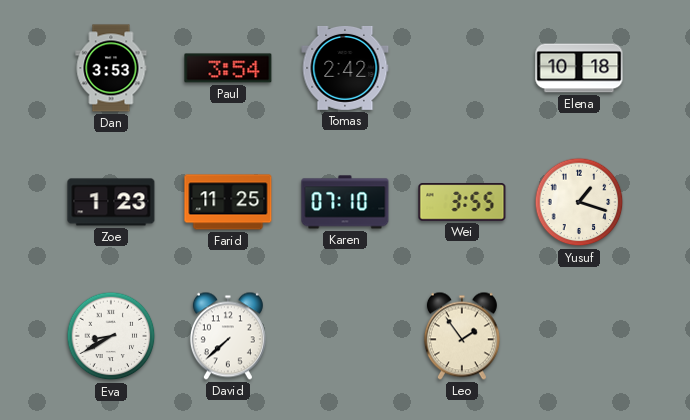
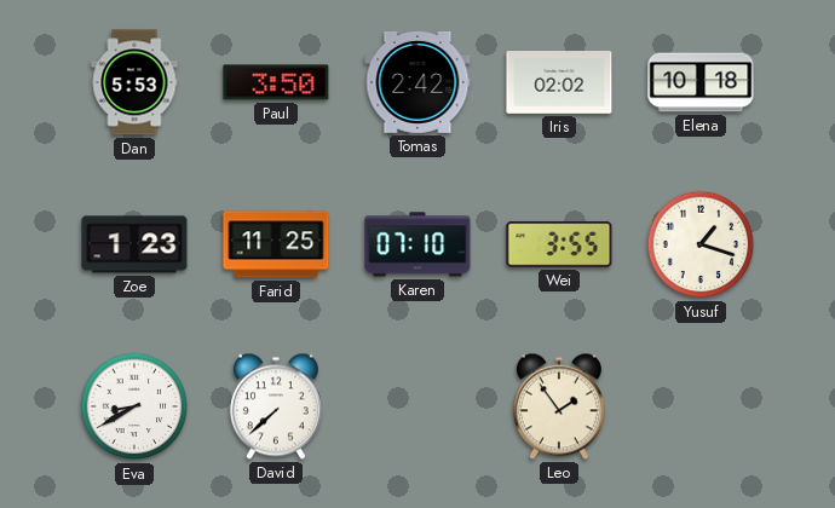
Dan: 3:53 -> 5:53 (134, 82)
Paul: 3:54 -> 3:50 (276, 82)
Iris: none -> 02:02 (559, 83)
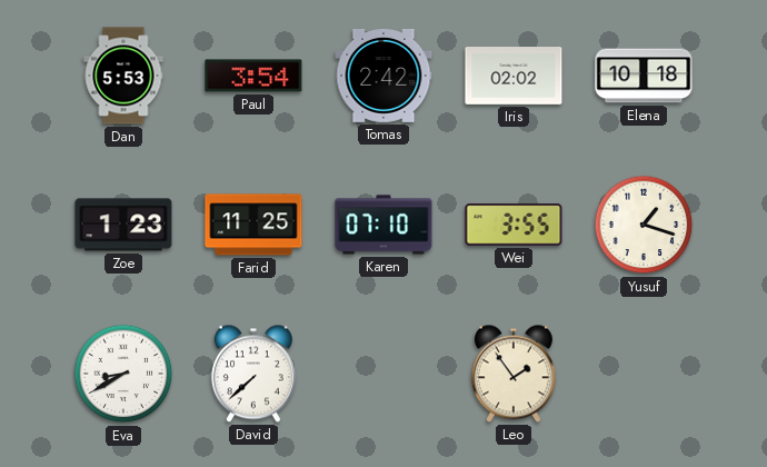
Paul: 3:50 -> 3:54 (253, 76)
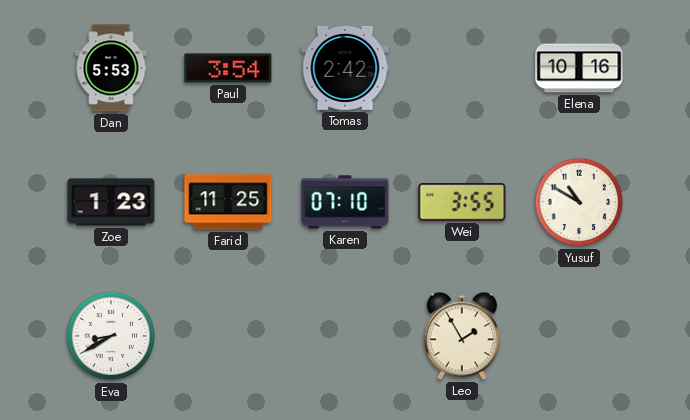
Iris: 02:02 -> none (514, 77)
Elena: 10:18 -> 10:16 (579, 68)
Yusuf: 1:18 -> 10:50 (579, 202)
David: 7:38 -> none (253, 374)
Leo: 1:54 -> 1:55 (462, 336)
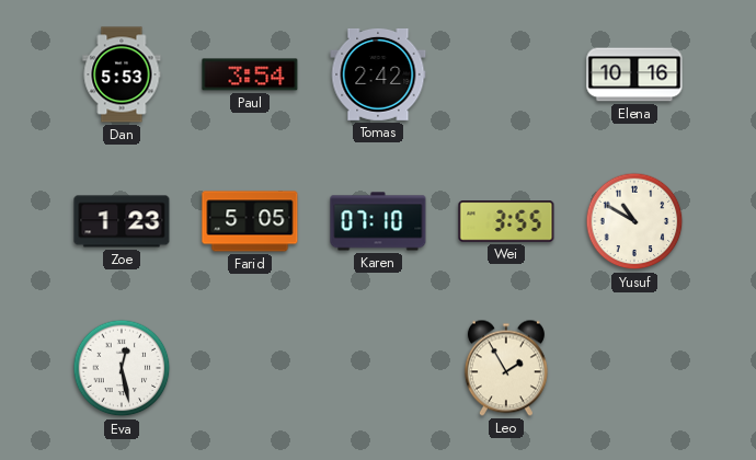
Farid: 11:25 -> 5:05 (250, 221)
Eva: 8:40 -> 12:28 (122, 368)
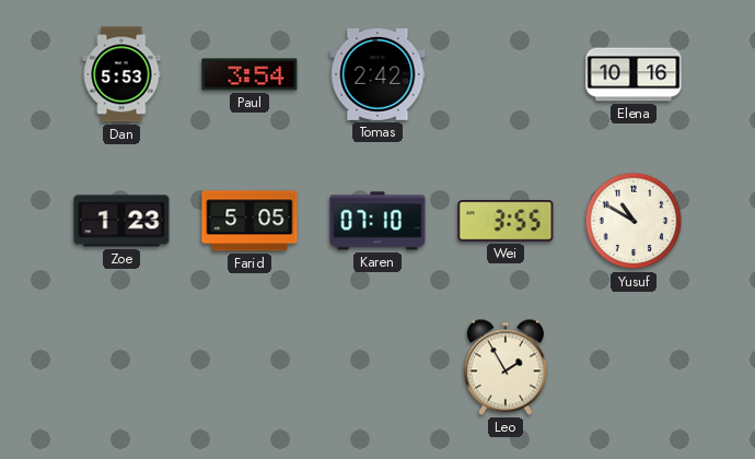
Eva: 12:28 -> none (122, 368)
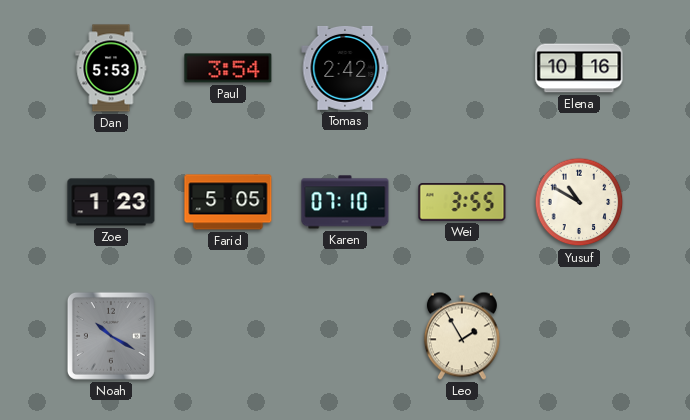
Noah: none -> 10:20 (111, 336)
